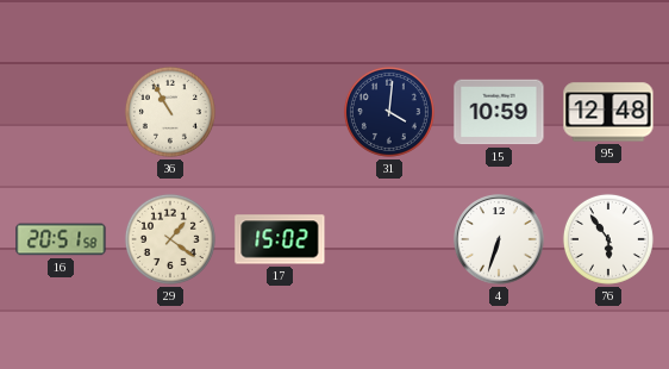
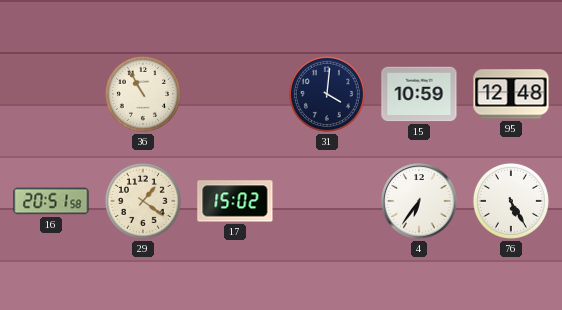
4: 6:33 -> 6:36 (419, 201)
76: 5:54 -> 5:25 (511, 201)
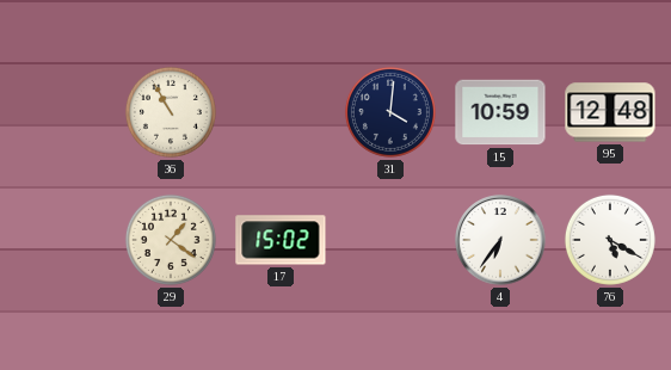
16: 20:51 -> none (51, 201)
76: 5:25 -> 5:20 (610, 240)
